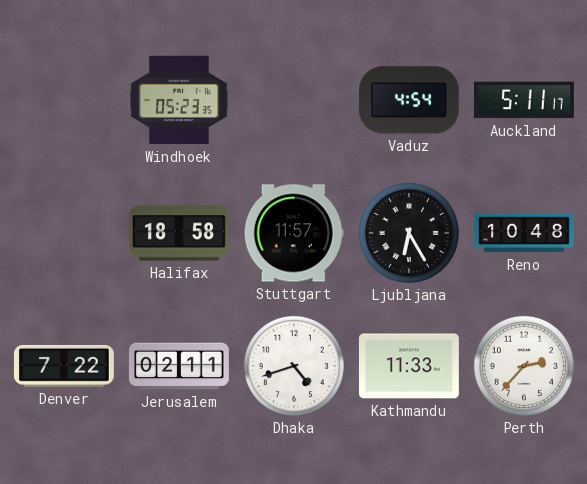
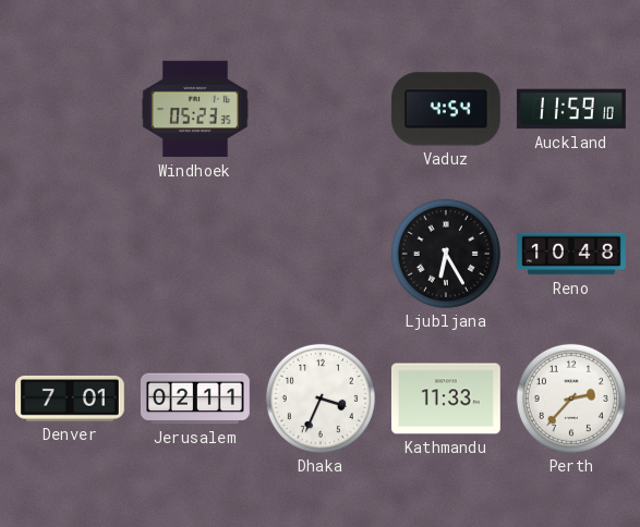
Auckland: 5:11 -> 11:59 (571, 109)
Halifax: 18:58 -> none (180, 233)
Stuttgart: 11:57 -> none (294, 233)
Denver: 7:22 -> 7:01 (70, 399)
Dhaka: 4:42 -> 3:34 (321, 399)
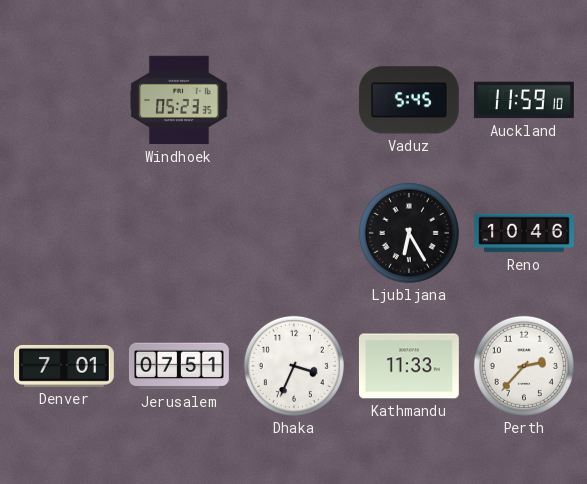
Vaduz: 4:54 -> 5:45 (409, 100)
Reno: 10:48 -> 10:46 (525, 233)
Jerusalem: 02:11 -> 07:51 (179, 366)
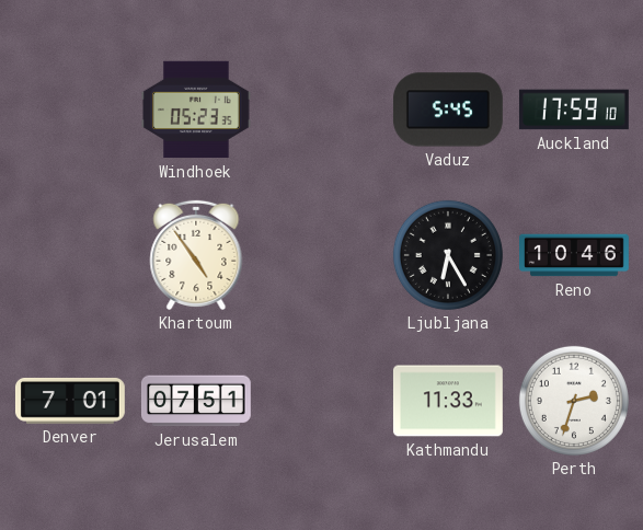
Auckland: 11:59 -> 17:59 (574, 110)
Khartoum: none -> 4:54 (196, 255)
Dhaka: 3:34 -> none (294, 366)
Perth: 2:37 -> 2:33 (574, 401)
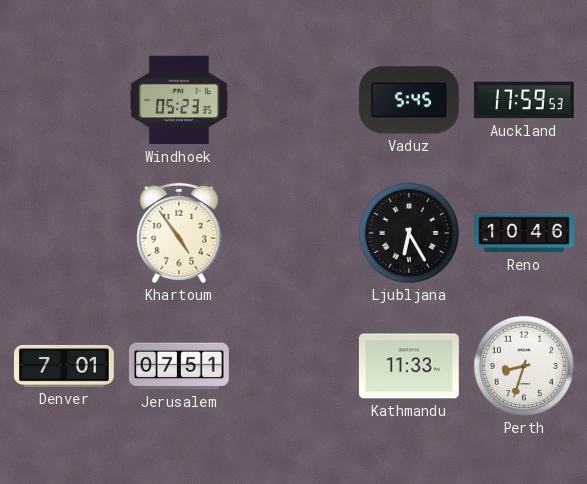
Auckland: 17:59:10 -> 17:59:53 (524, 100)
Perth: 2:33 -> 8:33 (524, 366)
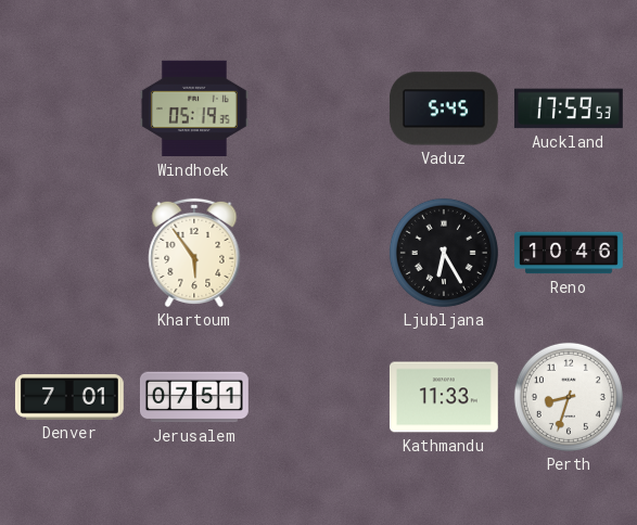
Windhoek: 05:23 -> 05:19 (195, 108)
Khartoum: 4:54 -> 5:54 (194, 253)
